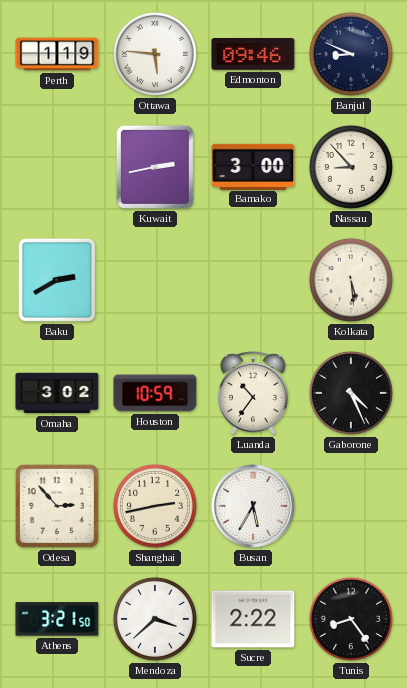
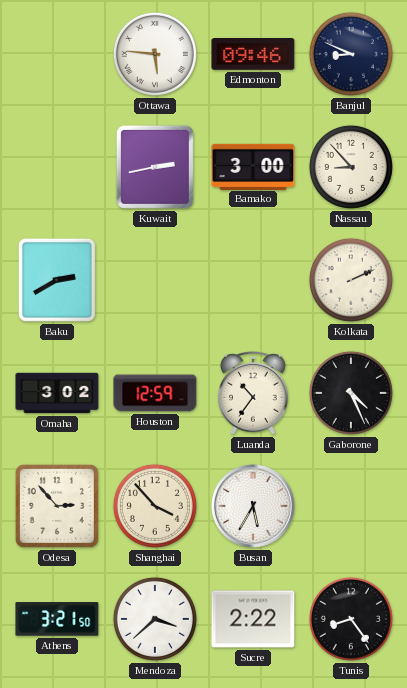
Perth: 1:19 -> none (57, 54)
Kolkata: 5:29 -> 2:11 (351, 280)
Houston: 10:59 -> 12:59 (155, 393)
Shanghai: 2:43 -> 3:53 (155, 506)
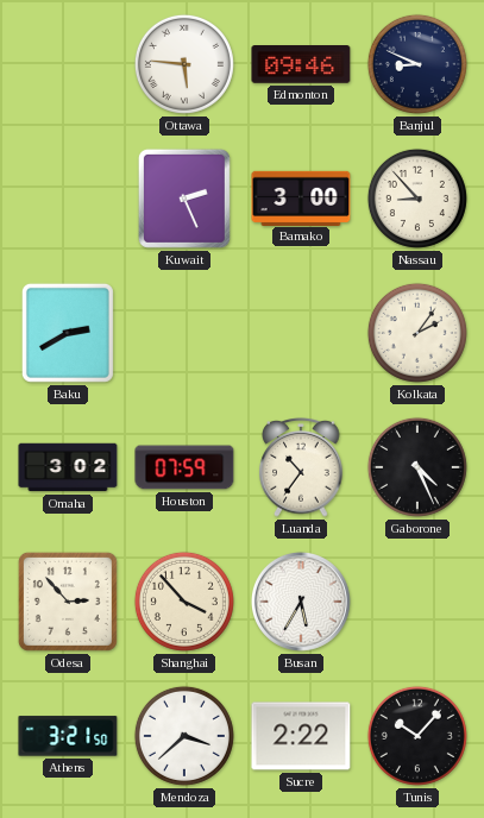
Kuwait: 2:43 -> 2:26 (184, 199)
Kolkata: 2:11 -> 2:06 (417, 333)
Houston: 12:59 -> 07:59 (184, 467)
Tunis: 8:24 -> 10:07 (417, 736)
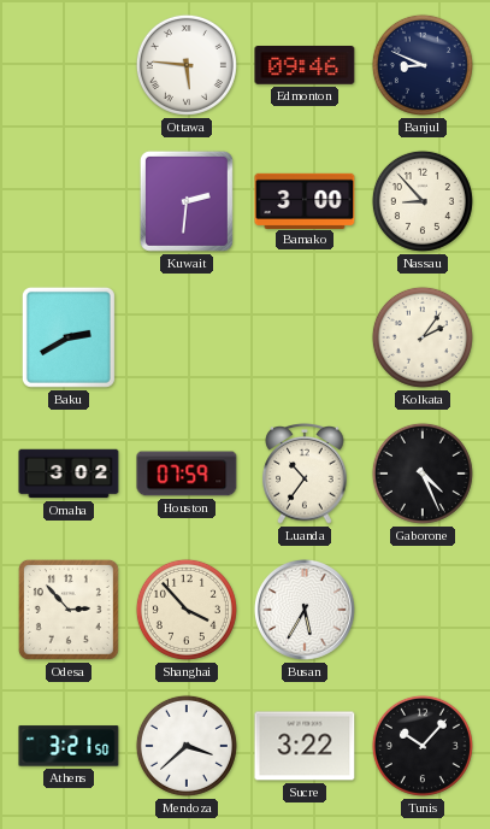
Kuwait: 2:26 -> 2:31 (187, 201)
Sucre: 2:22 -> 3:22 (305, 746)
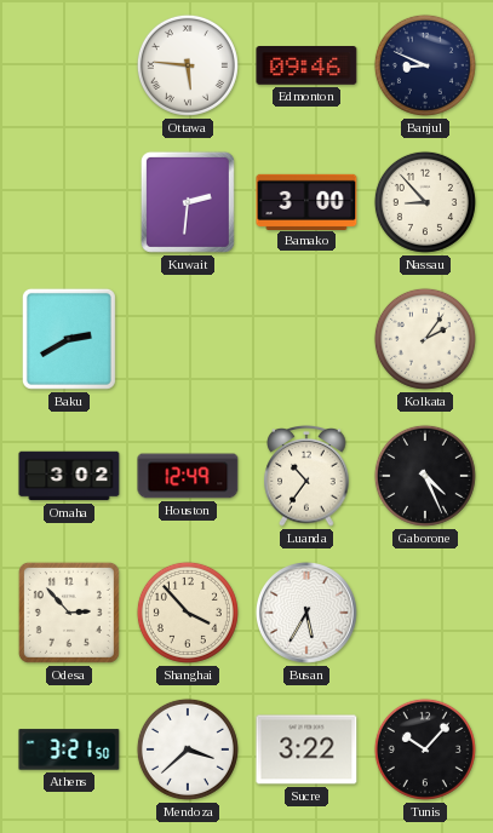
Houston: 07:59 -> 12:49 (188, 476)
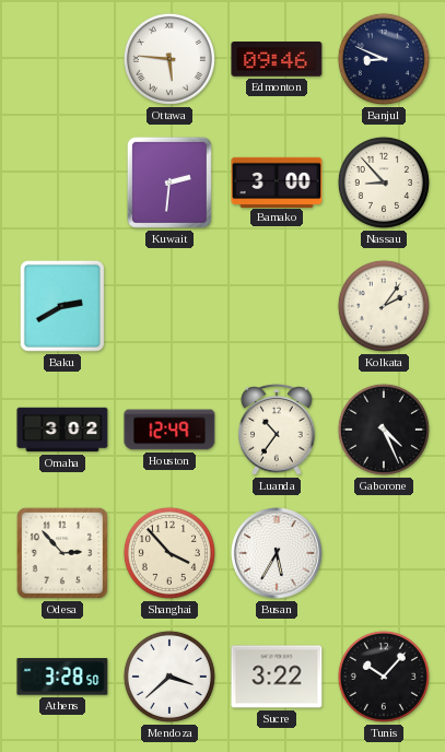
Athens: 3:21 -> 3:28 (62, 677)
